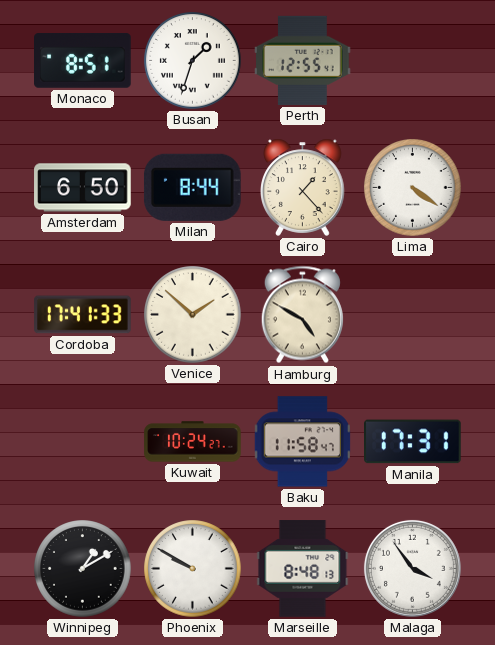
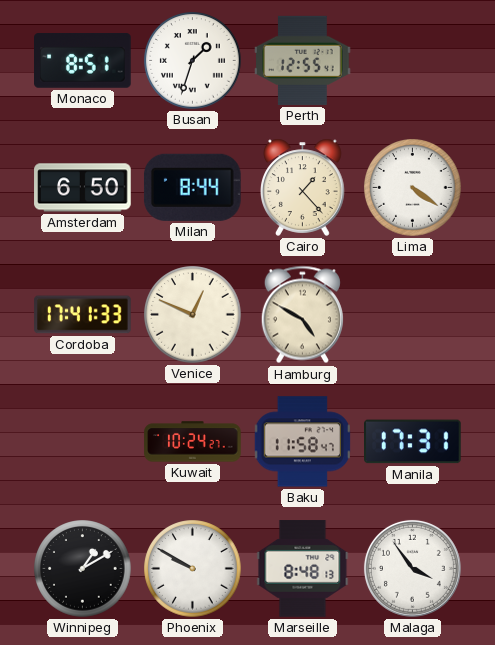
Venice: 1:52 -> 12:49 (193, 315)
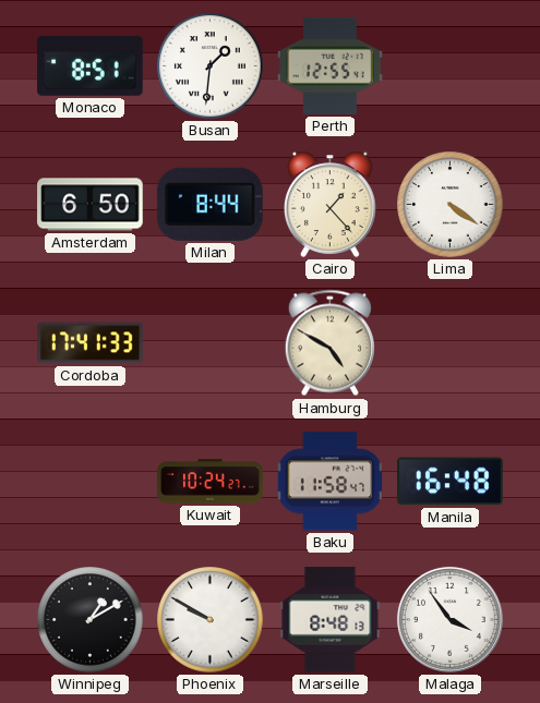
Busan: 1:33 -> 1:31 (211, 66)
Venice: 12:49 -> none (193, 315)
Manila: 17:31 -> 16:48 (451, 482)
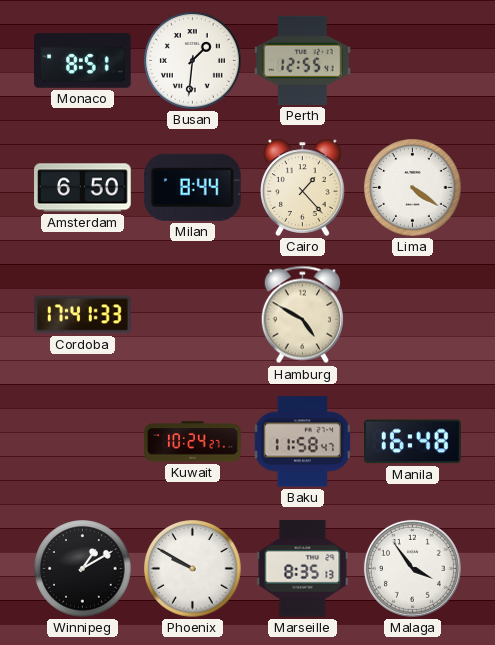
Marseille: 8:48 -> 8:35 (303, 569)
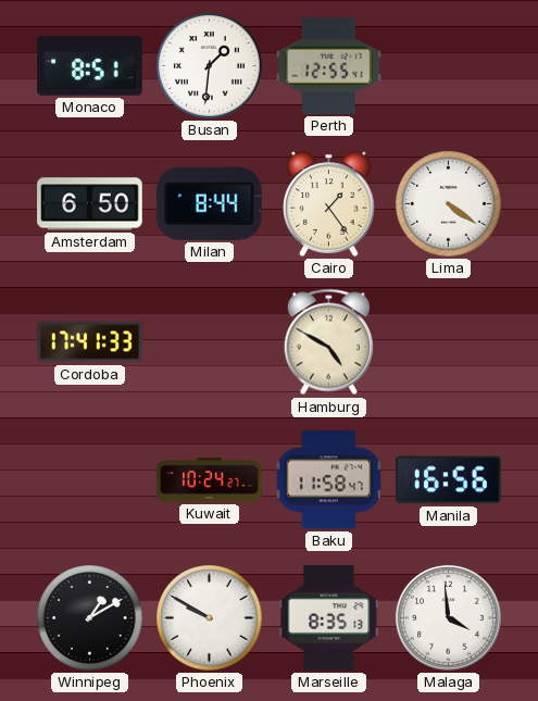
Cairo: 1:23 -> 1:24 (329, 203)
Manila: 16:48 -> 16:56 (449, 480)
Malaga: 3:54 -> 3:59 (448, 617)
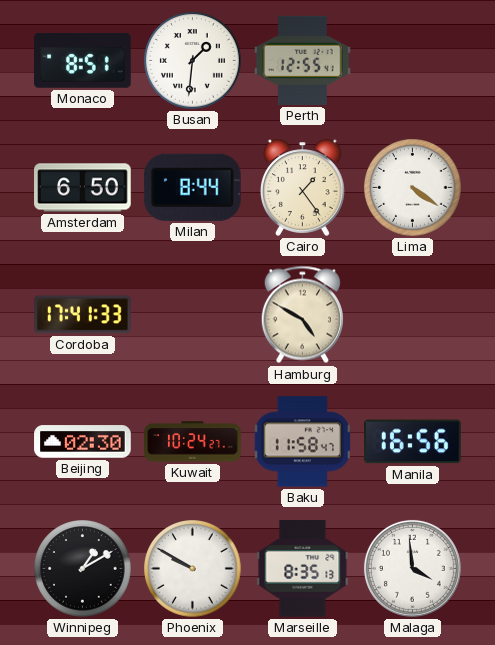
Beijing: none -> 02:30 (83, 442)
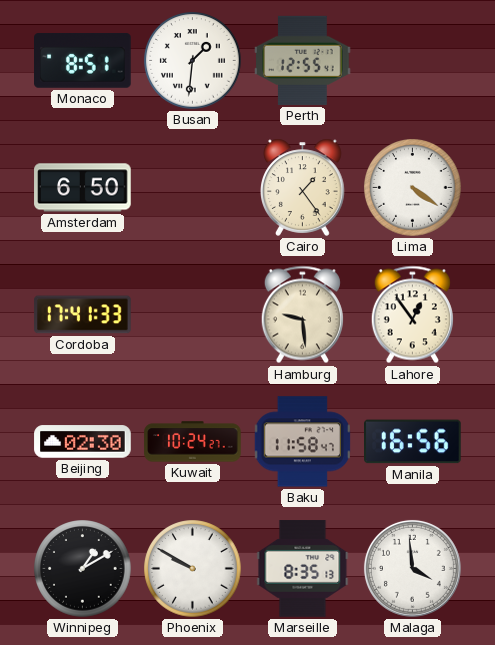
Milan: 8:44 -> none (192, 187)
Hamburg: 4:50 -> 9:29 (302, 315)
Lahore: none -> 12:54 (412, 315)
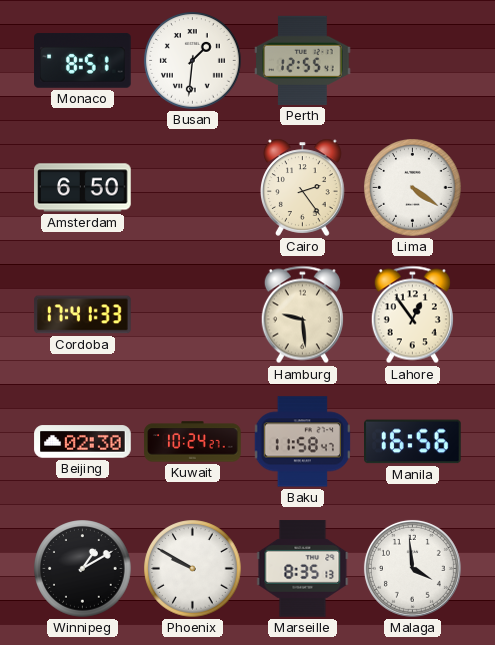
Cairo: 1:24 -> 2:24 (303, 187)
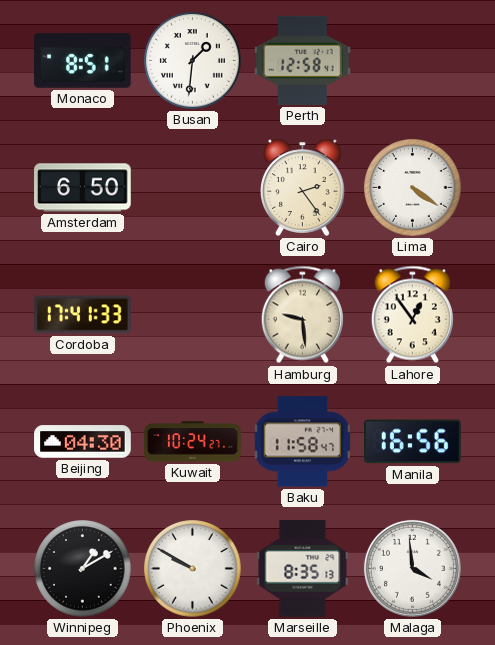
Perth: 12:55 -> 12:58 (303, 60)
Beijing: 02:30 -> 04:30 (83, 442)
